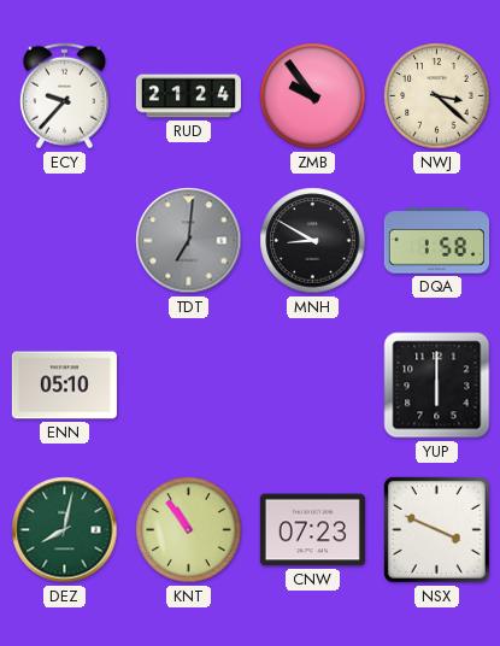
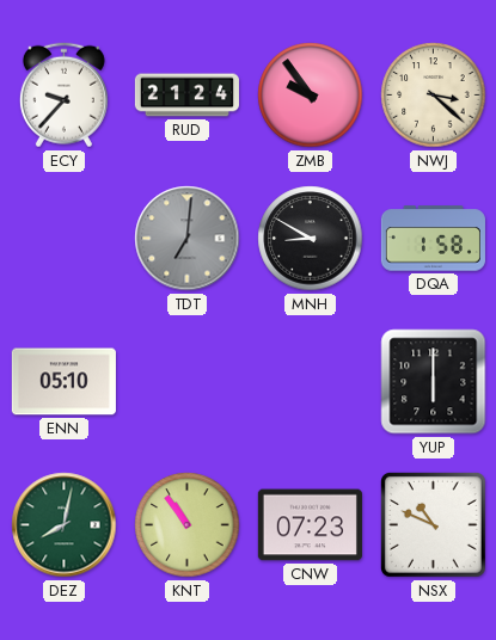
NSX: 3:49 -> 10:49 (433, 524)
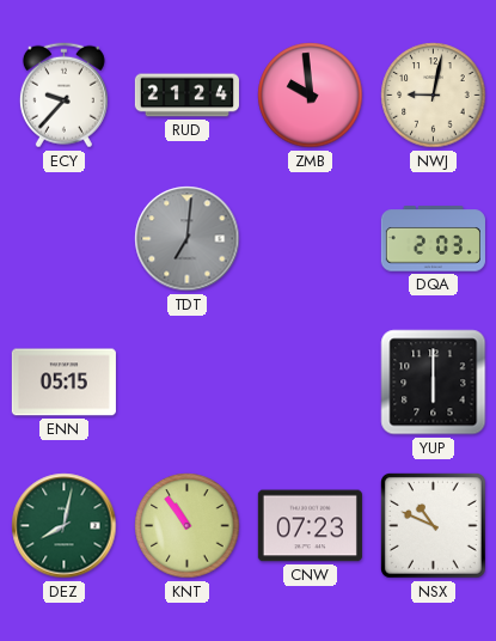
ZMB: 9:54 -> 9:59 (311, 96)
NWJ: 3:22 -> 9:02 (434, 96)
MNH: 8:50 -> none (311, 239)
DQA: 1:58 -> 2:03 (433, 239)
ENN: 05:10 -> 05:15 (63, 383)
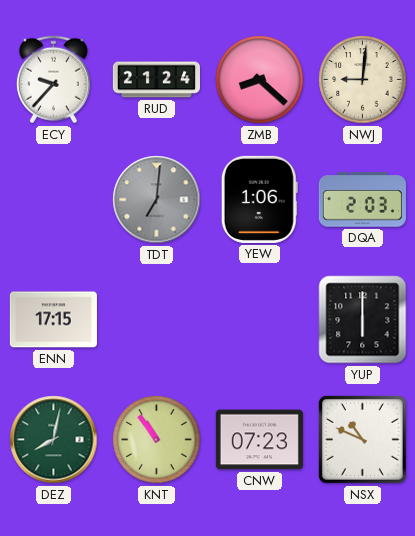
ZMB: 9:59 -> 8:22 (260, 80)
NWJ: 9:02 -> 9:01 (363, 80)
YEW: none -> 1:06 (259, 199)
ENN: 05:15 -> 17:15 (53, 320)
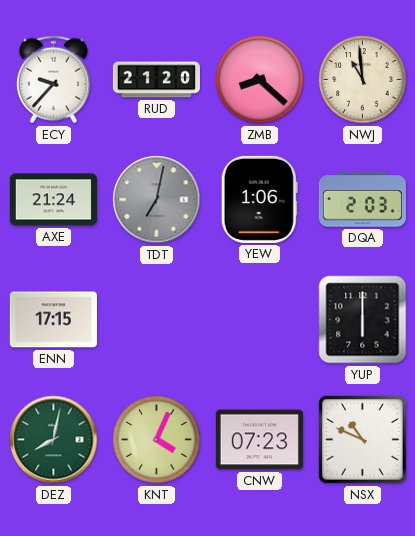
RUD: 21:24 -> 21:20 (156, 80)
NWJ: 9:01 -> 10:59 (363, 80)
AXE: none -> 21:24 (53, 200)
TDT: 7:01 -> 7:02 (157, 200)
KNT: 10:54 -> 4:04 (157, 440)
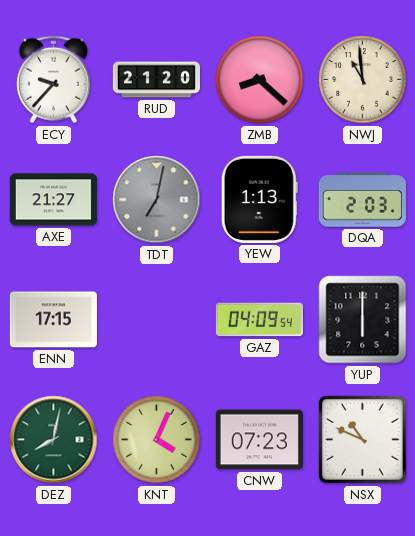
AXE: 21:24 -> 21:27 (53, 200)
YEW: 1:06 -> 1:13 (259, 199)
GAZ: none -> 04:09 (259, 320)
